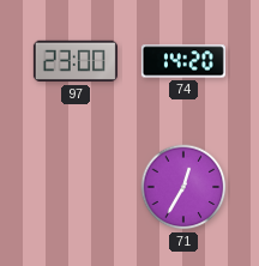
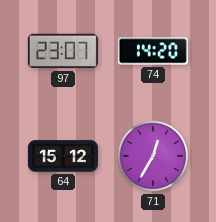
97: 23:00 -> 23:07 (63, 51)
64: none -> 15:12 (63, 156)
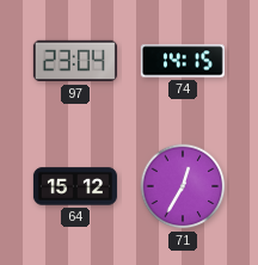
97: 23:07 -> 23:04 (75, 61)
74: 14:20 -> 14:15 (183, 61)
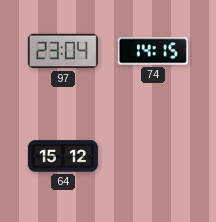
71: 12:35 -> none (183, 186)
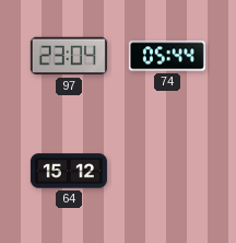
74: 14:15 -> 05:44 (167, 56)
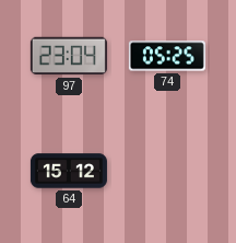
74: 05:44 -> 05:25 (167, 56)
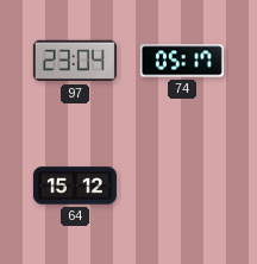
74: 05:25 -> 05:17 (182, 61)
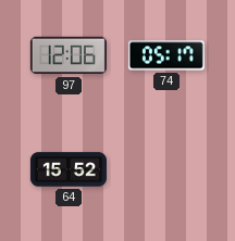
97: 23:04 -> 12:06 (69, 55)
64: 15:12 -> 15:52 (69, 169)
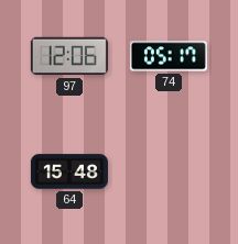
64: 15:52 -> 15:48 (69, 171)
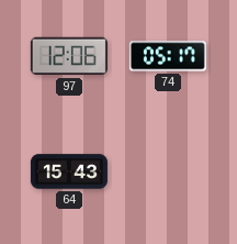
64: 15:48 -> 15:43 (69, 171)
